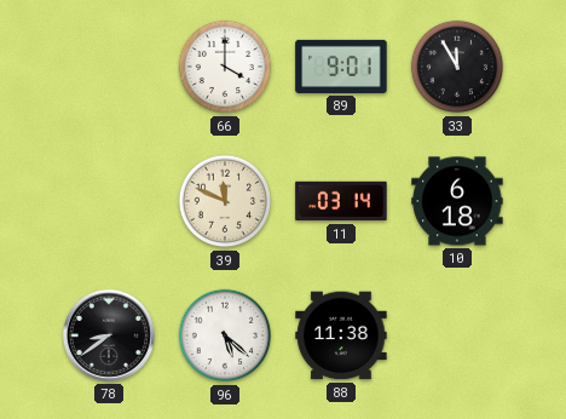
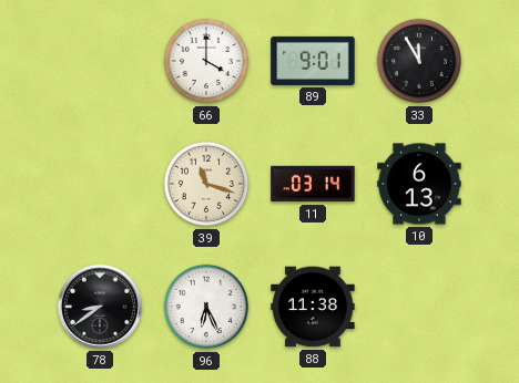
39: 11:49 -> 11:18 (206, 184)
10: 6:18 -> 6:13 (419, 184)
96: 5:22 -> 6:26 (206, 307)
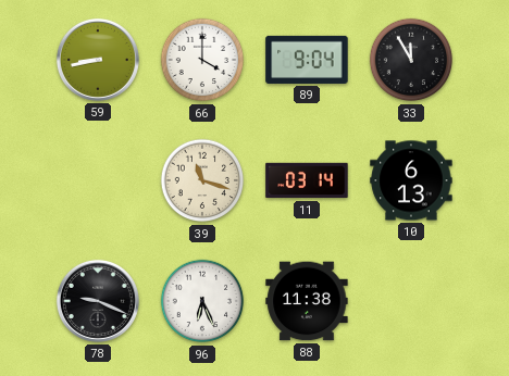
59: none -> 8:43 (98, 60)
89: 9:01 -> 9:04 (307, 60)
78: 8:39 -> 9:19 (98, 301)
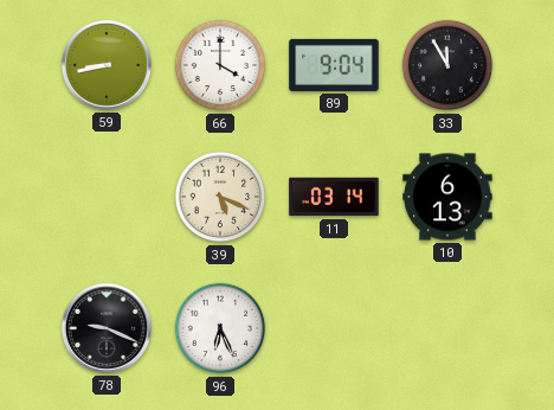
39: 11:18 -> 5:19 (220, 197)
88: 11:38 -> none (307, 301)
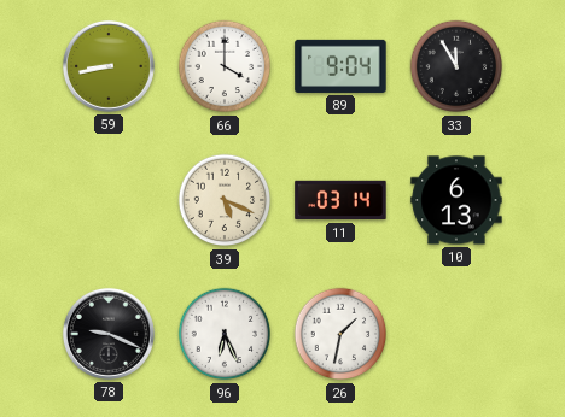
26: none -> 1:32 (340, 334)
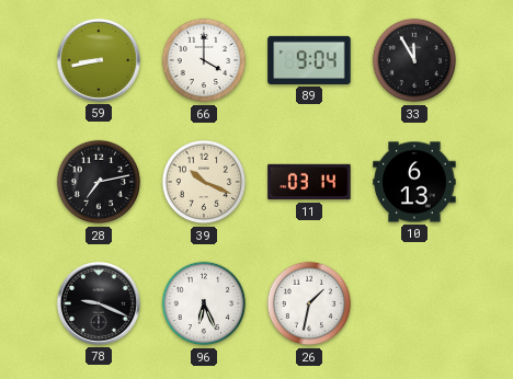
28: none -> 7:13 (99, 182)
39: 5:19 -> 10:19 (204, 182)
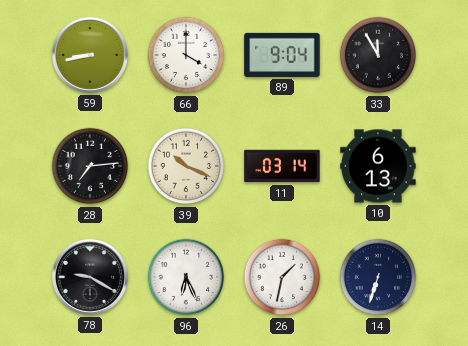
28: 7:13 -> 7:14 (90, 166)
78: 9:19 -> 9:20 (90, 277)
14: none -> 6:33 (378, 277)
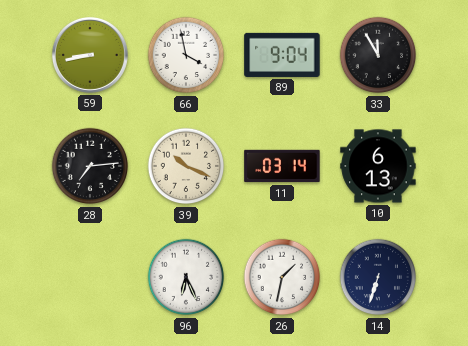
66: 4:00 -> 3:58 (186, 55)
78: 9:20 -> none (90, 277)
